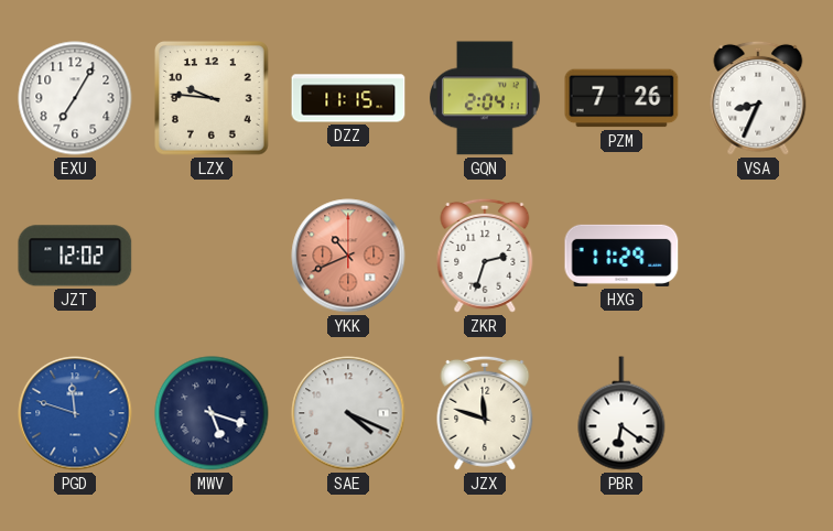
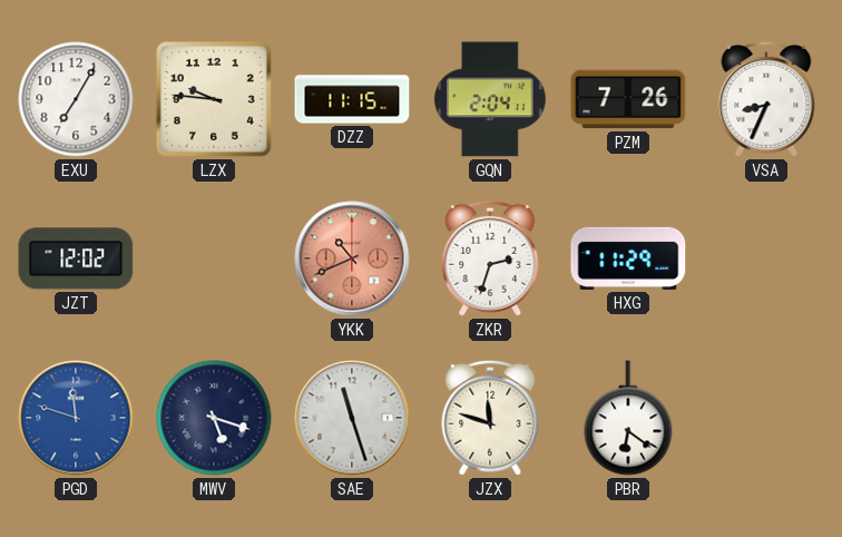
SAE: 4:19 -> 11:27 (352, 418)
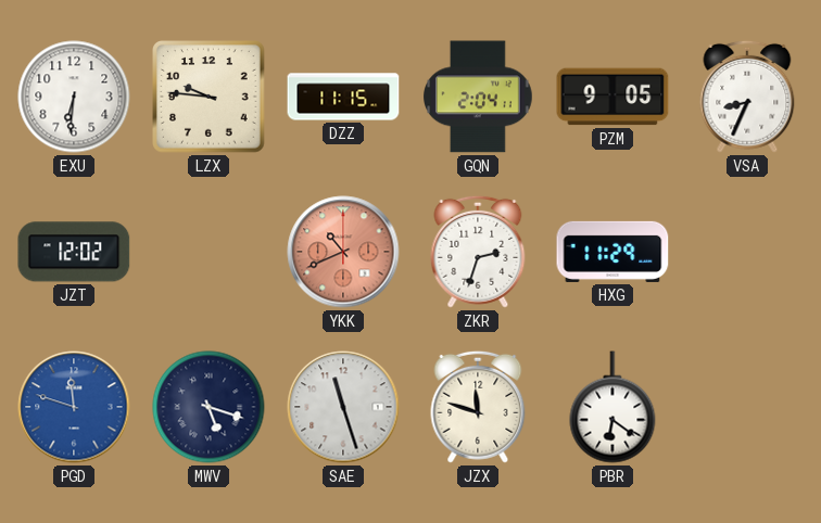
EXU: 7:05 -> 6:31 (74, 97)
PZM: 7:26 -> 9:05 (612, 97)
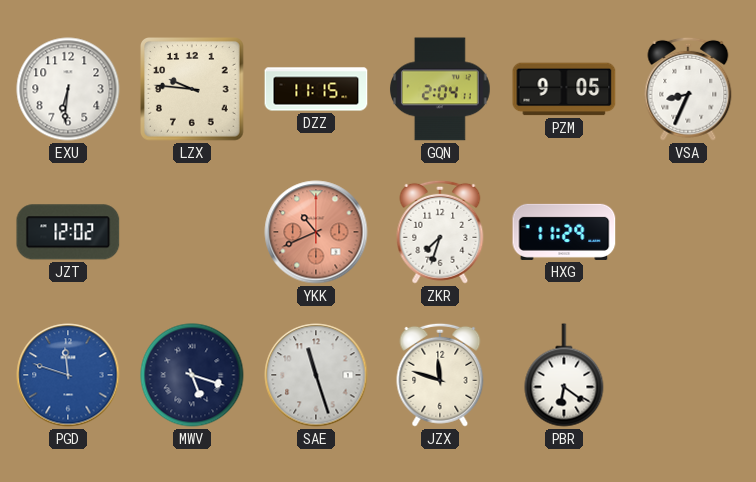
ZKR: 2:33 -> 7:33 (440, 232)
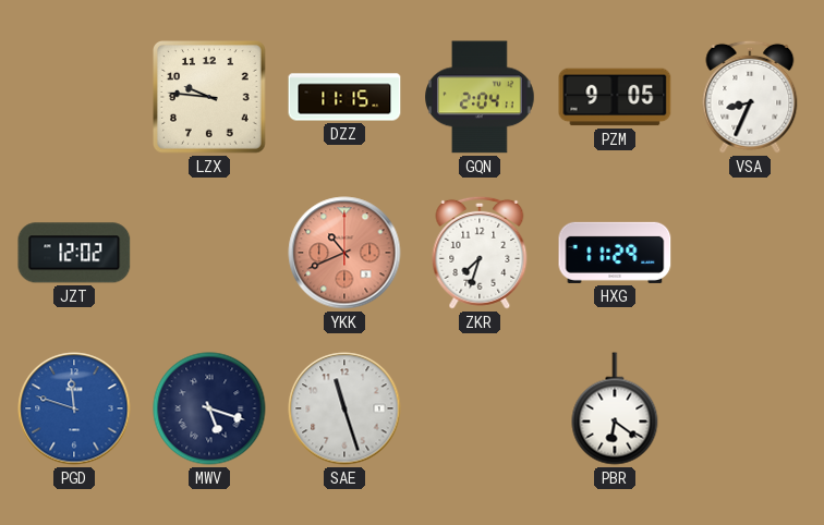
EXU: 6:31 -> none (68, 89)
JZX: 11:48 -> none (440, 375)
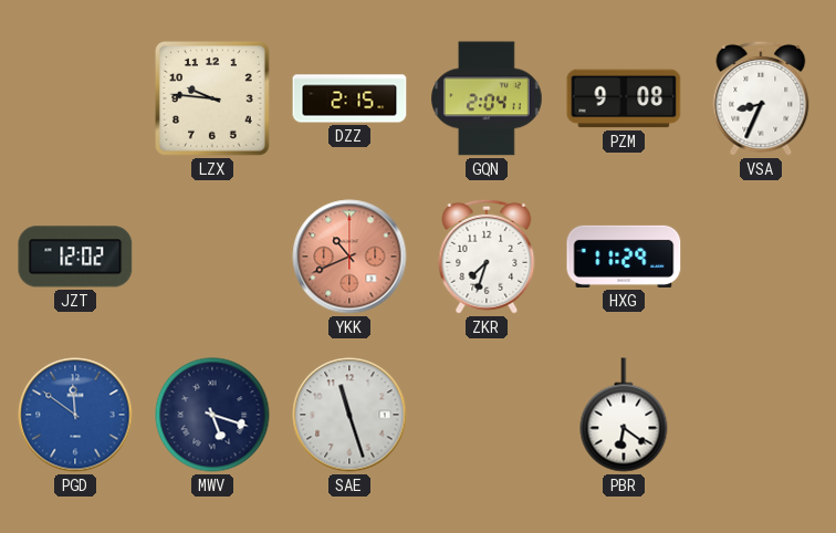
DZZ: 11:15 -> 2:15 (349, 98)
PZM: 9:05 -> 9:08 (624, 98)
PGD: 11:48 -> 11:51 (75, 415)
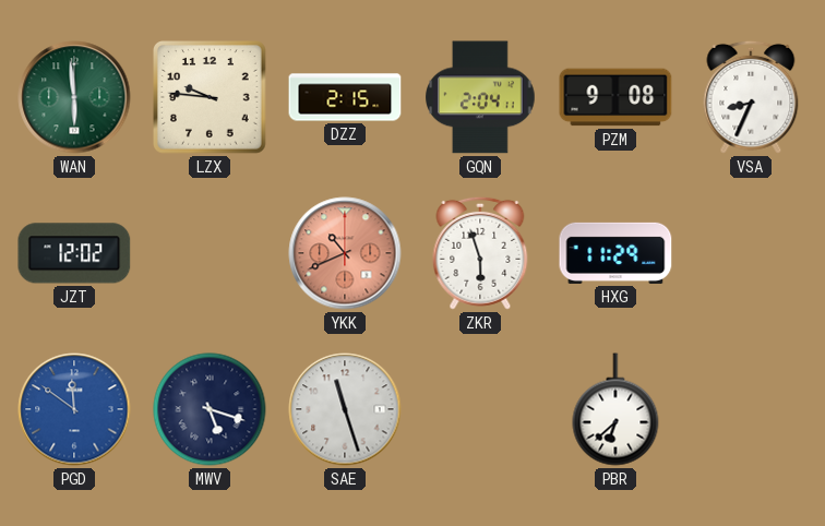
WAN: none -> 5:59 (74, 97)
ZKR: 7:33 -> 5:57 (480, 253)
PBR: 6:21 -> 6:38 (615, 409)
